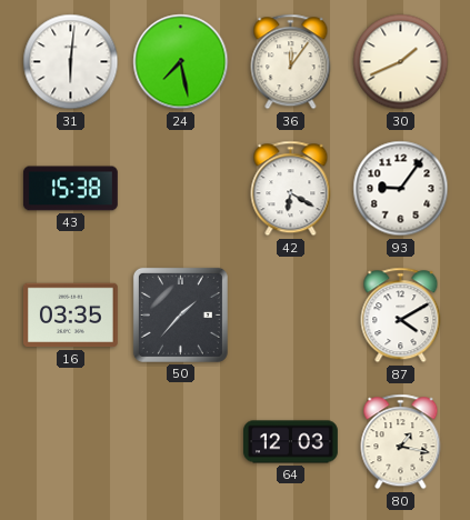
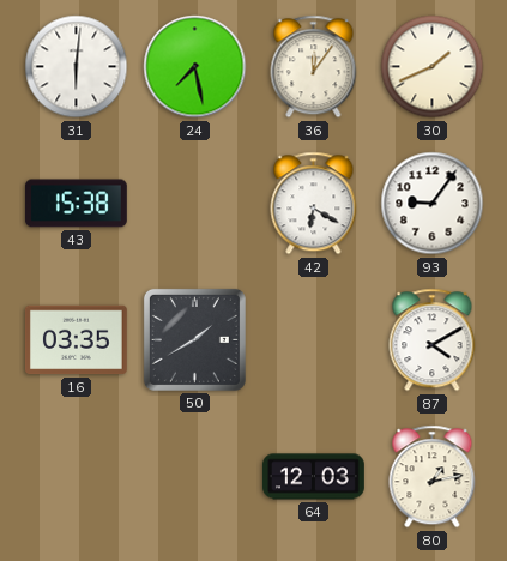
50: 1:37 -> 1:40 (194, 339)
80: 1:17 -> 1:13 (433, 477)
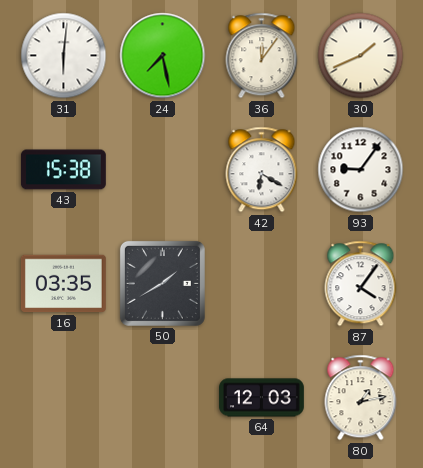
87: 4:10 -> 4:06 (361, 284)
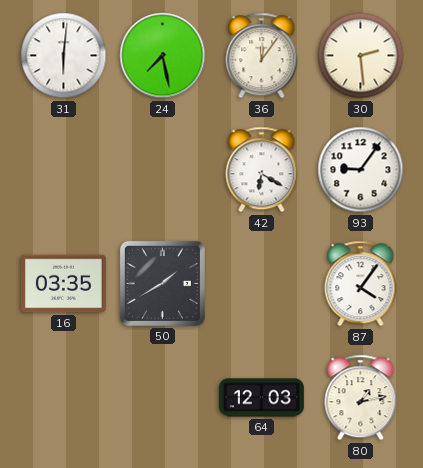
30: 1:41 -> 2:29 (361, 56)
43: 15:38 -> none (63, 170)
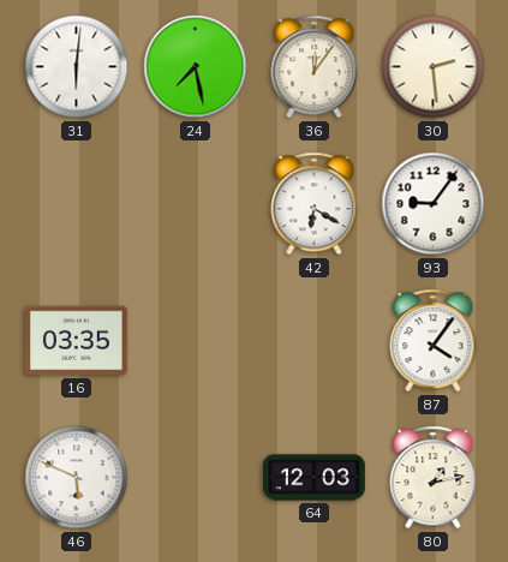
50: 1:40 -> none (162, 283)
46: none -> 5:49 (77, 478)
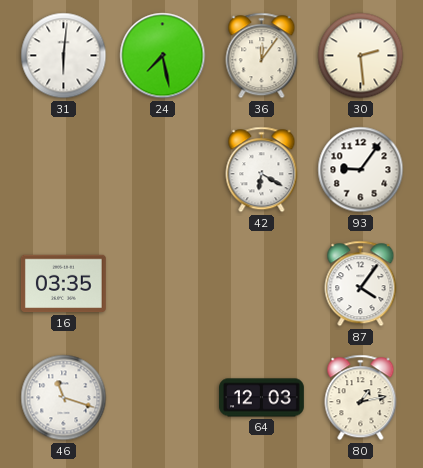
46: 5:49 -> 11:18 (64, 398)
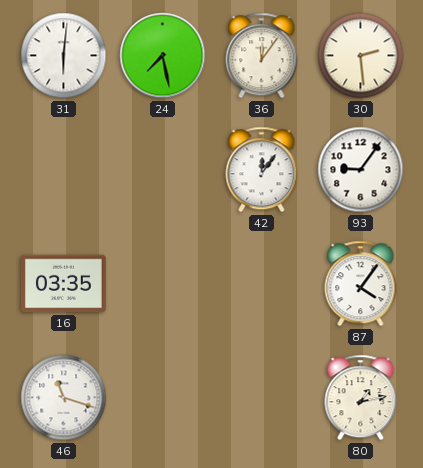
42: 6:20 -> 12:06 (262, 170)
64: 12:03 -> none (262, 398)
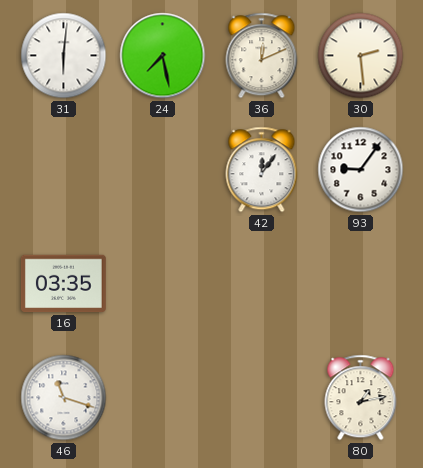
36: 12:06 -> 12:11 (262, 56)
87: 4:06 -> none (361, 284)
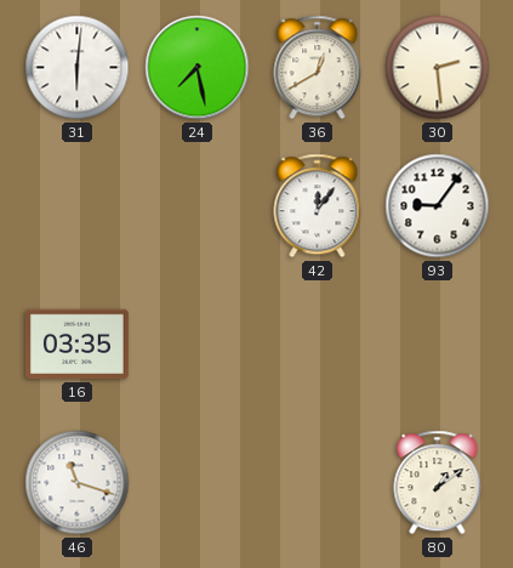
36: 12:11 -> 12:40 (318, 68)
80: 1:13 -> 1:09 (438, 483)
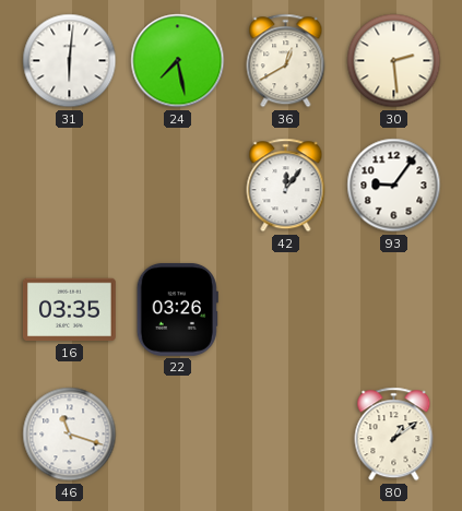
22: none -> 03:26 (177, 309)
